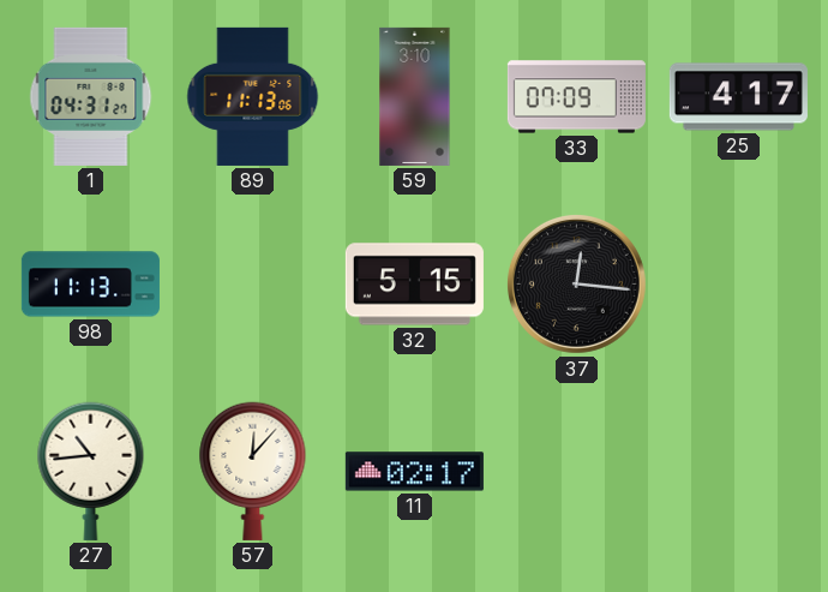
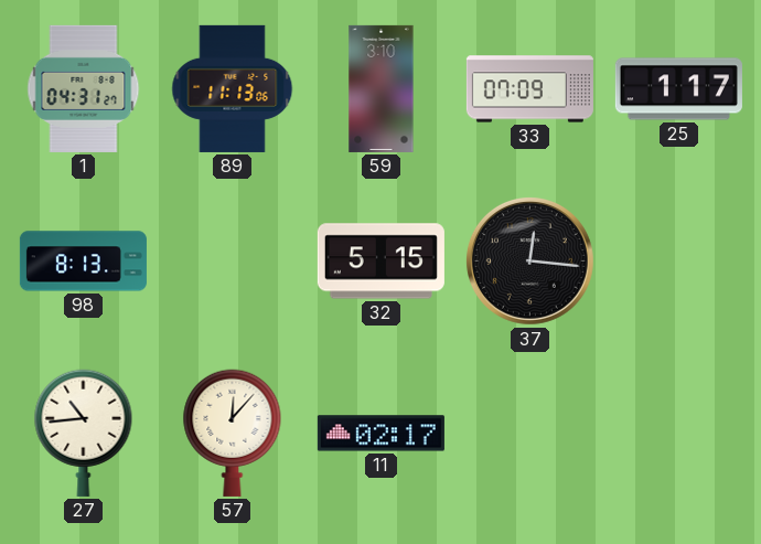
25: 4:17 -> 1:17 (678, 89)
98: 11:13 -> 8:13 (83, 262)
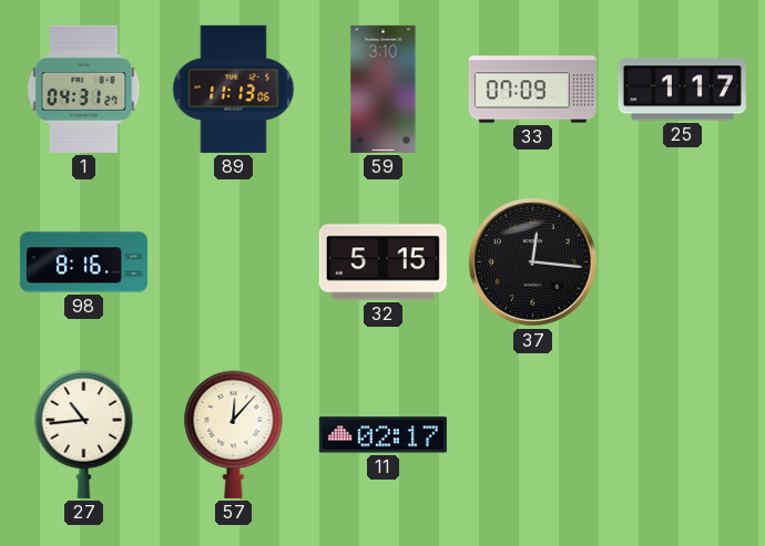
98: 8:13 -> 8:16 (83, 262)
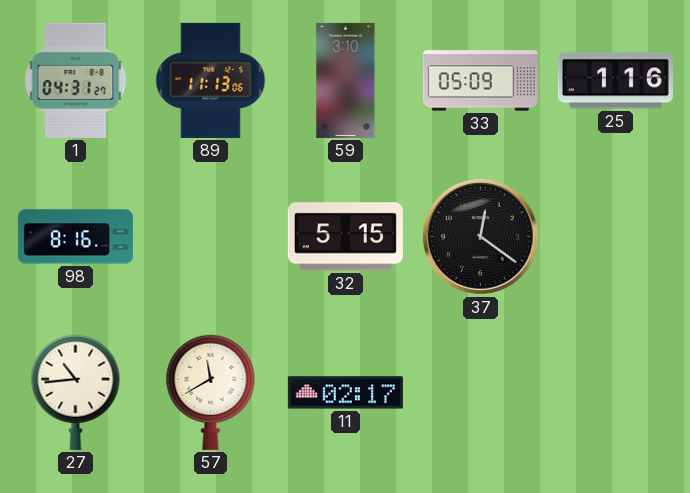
33: 07:09 -> 05:09 (480, 81)
25: 1:17 -> 1:16 (615, 81)
37: 12:16 -> 12:21 (480, 236)
57: 12:07 -> 11:40 (211, 392)
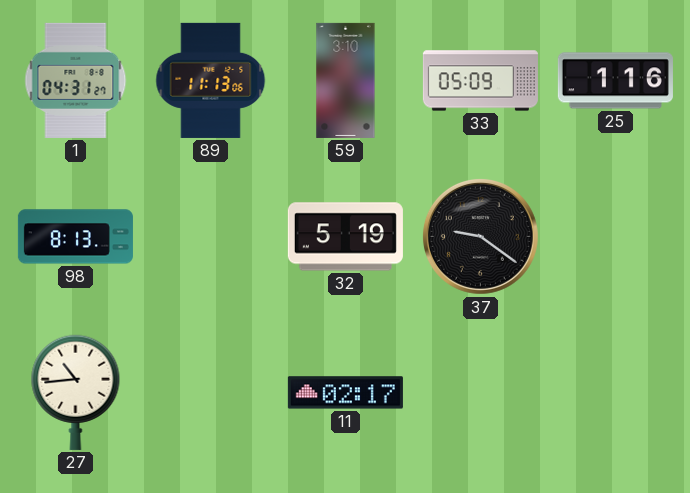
98: 8:16 -> 8:13 (75, 237)
32: 5:15 -> 5:19 (345, 237)
37: 12:21 -> 9:21 (480, 236)
57: 11:40 -> none (211, 392)
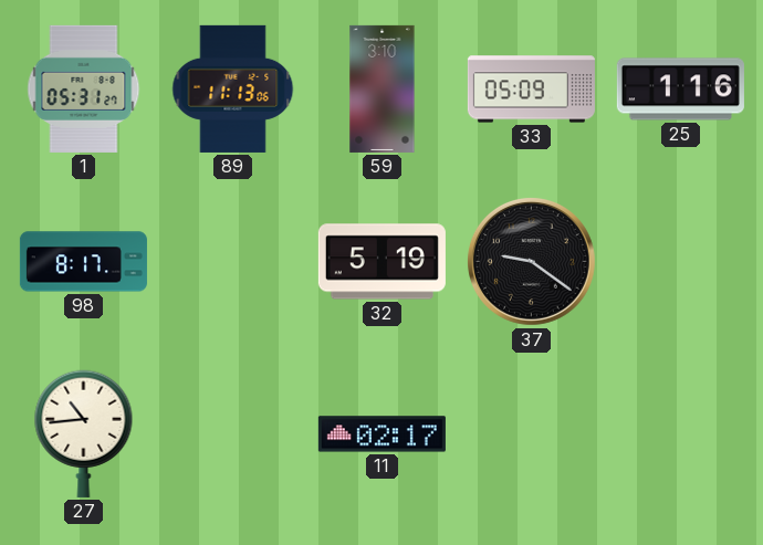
1: 04:31 -> 05:31 (84, 88)
98: 8:13 -> 8:17 (83, 262)
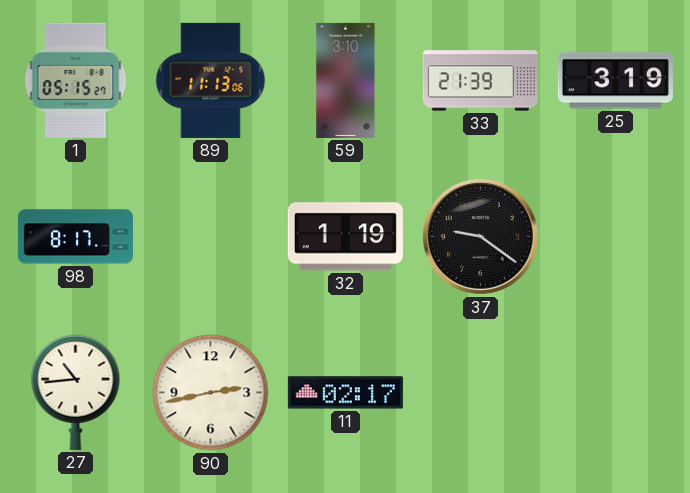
1: 05:31 -> 05:15 (76, 80)
33: 05:09 -> 21:39 (480, 81)
25: 1:16 -> 3:19 (615, 81)
32: 5:19 -> 1:19 (345, 237)
90: none -> 2:43 (211, 393)
